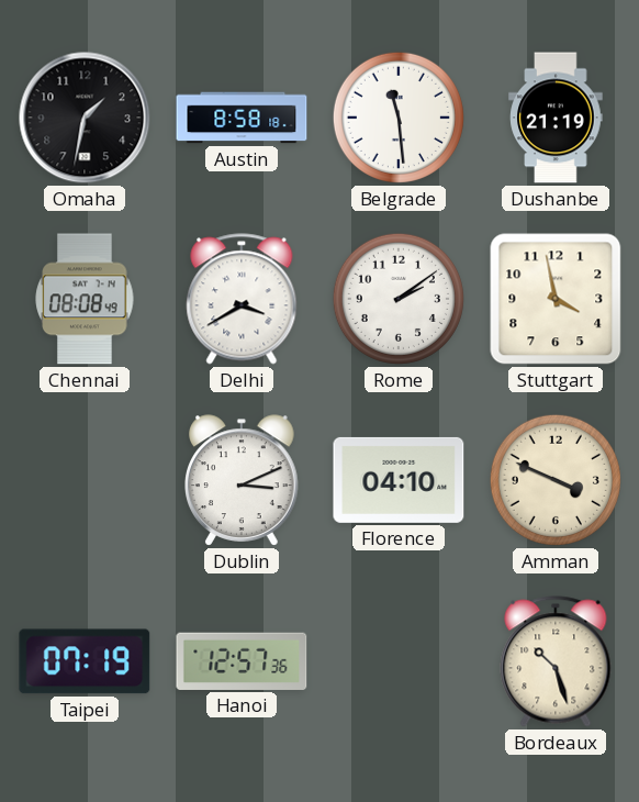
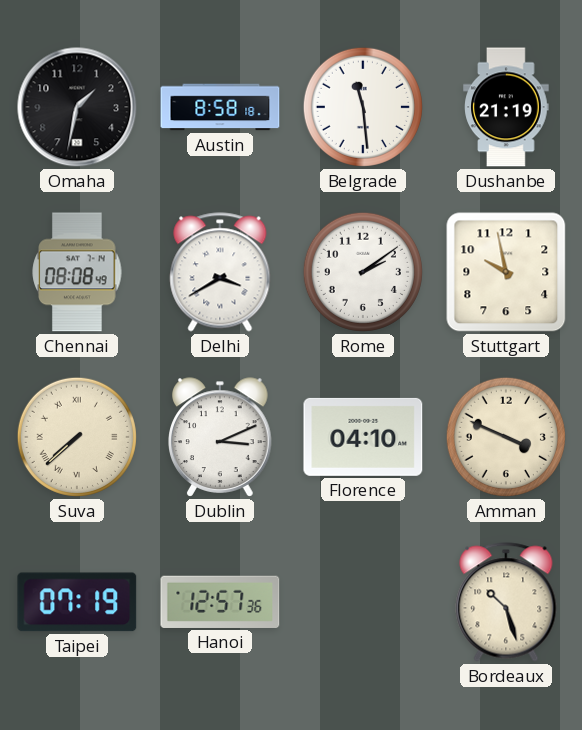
Stuttgart: 3:58 -> 9:58 (506, 272)
Suva: none -> 7:38 (77, 437)
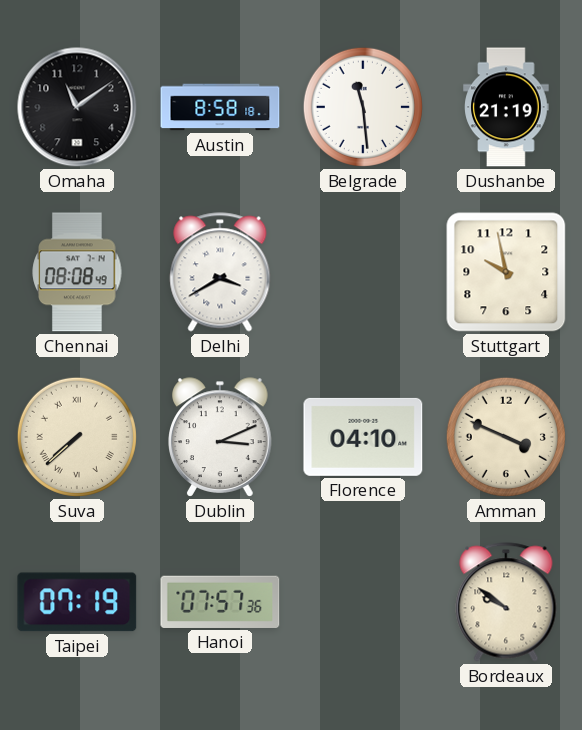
Omaha: 1:32 -> 11:09 (77, 107)
Rome: 2:09 -> none (363, 272)
Hanoi: 12:57 -> 07:57 (220, 602)
Bordeaux: 10:27 -> 9:51 (506, 602)
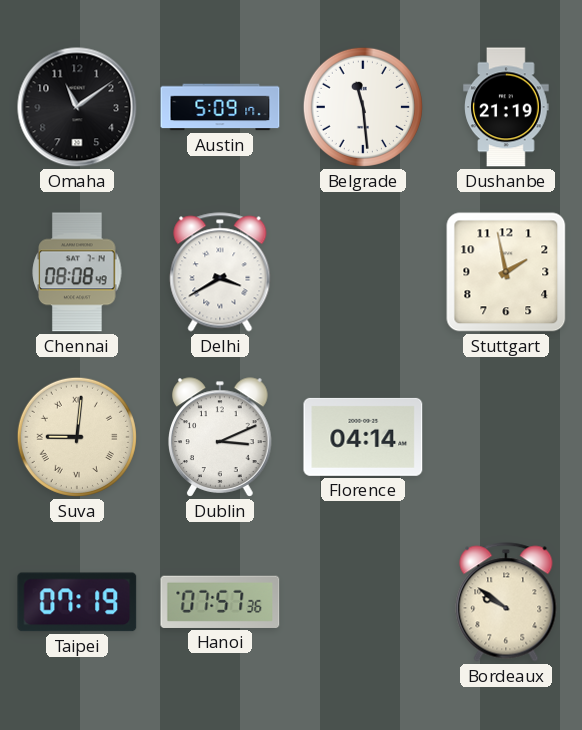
Austin: 8:58 -> 5:09 (220, 107)
Stuttgart: 9:58 -> 1:58 (506, 272)
Suva: 7:38 -> 9:01 (77, 437)
Florence: 04:10 -> 04:14 (363, 437)
Amman: 3:49 -> none (506, 437)
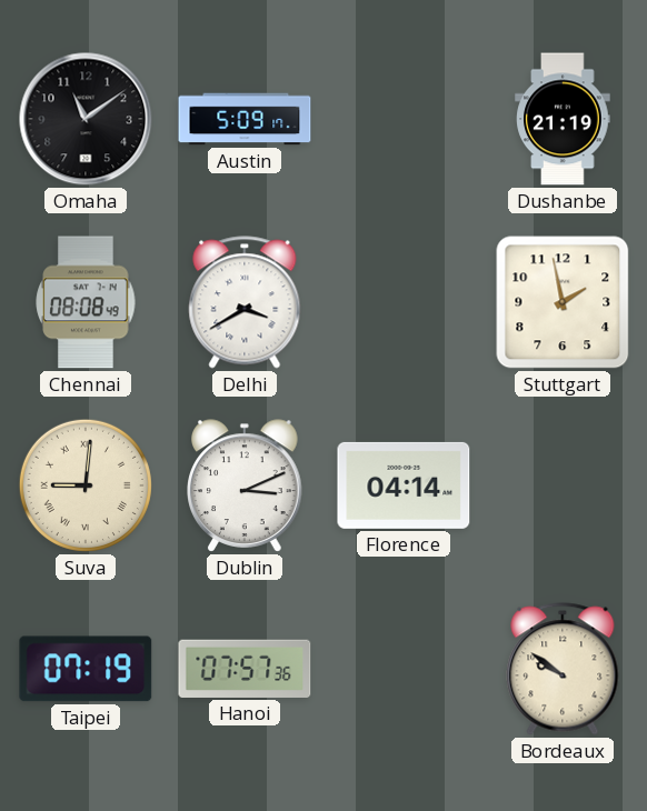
Belgrade: 11:29 -> none (363, 107)
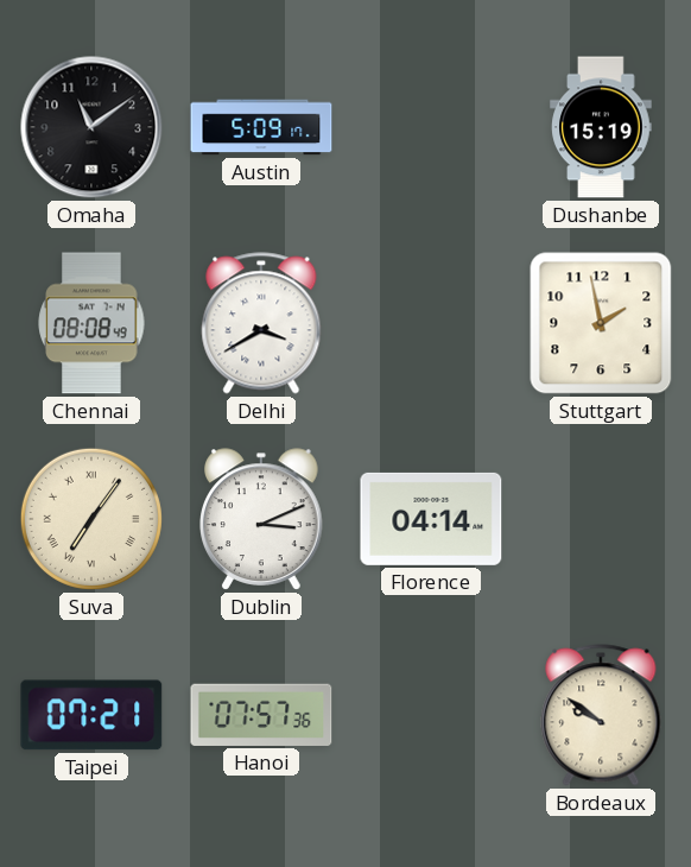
Dushanbe: 21:19 -> 15:19 (601, 127)
Suva: 9:01 -> 7:06 (91, 519)
Taipei: 07:19 -> 07:21 (91, 715)
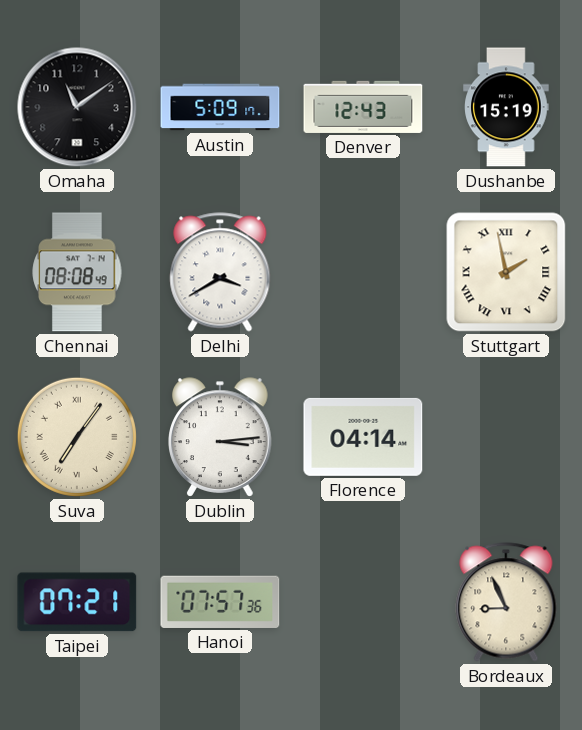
Denver: none -> 12:43 (363, 107)
Stuttgart numerals: Arabic -> Roman (506, 272)
Dublin: 3:11 -> 3:14 (221, 437)
Bordeaux: 9:51 -> 8:56 (506, 602)
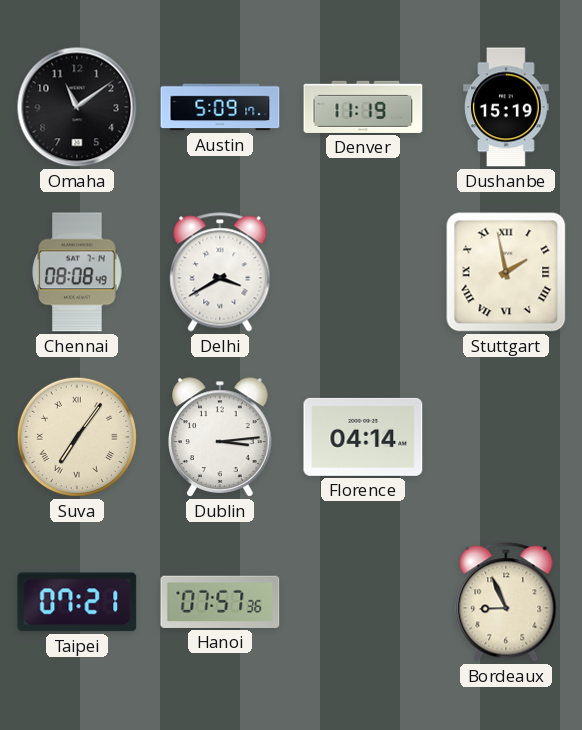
Denver: 12:43 -> 11:19 (363, 107)
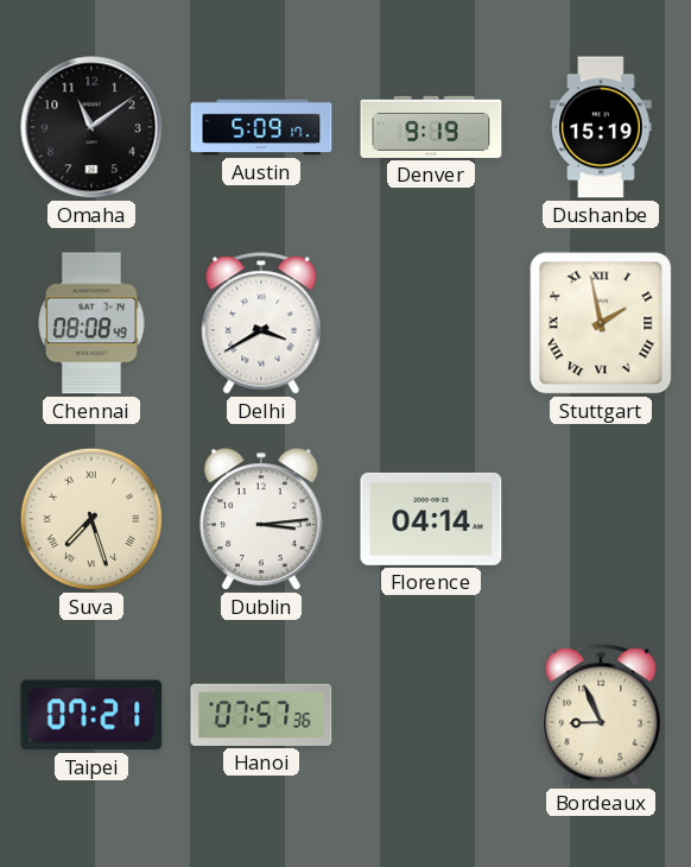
Denver: 11:19 -> 9:19 (431, 127)
Suva: 7:06 -> 7:27 (91, 519)
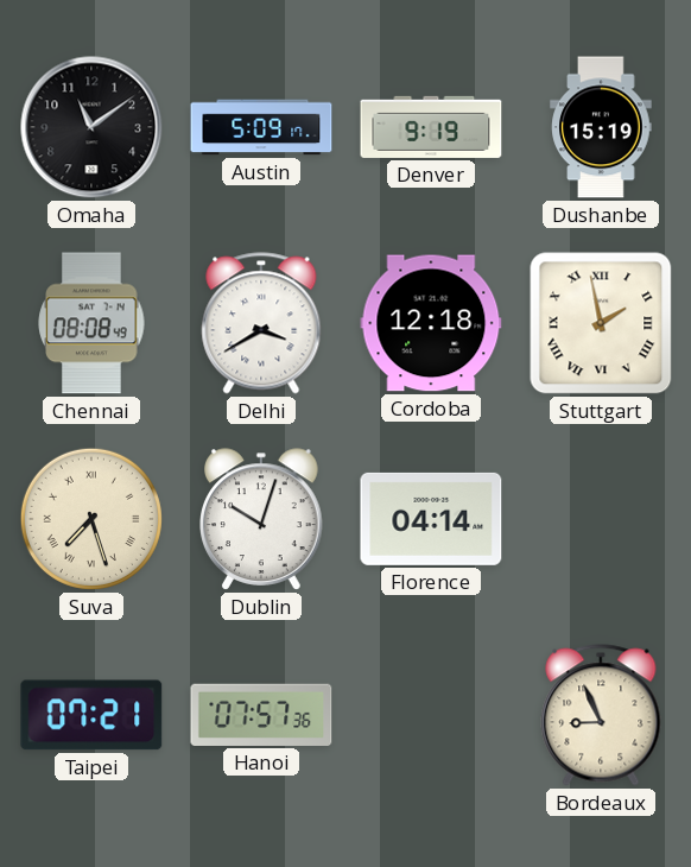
Cordoba: none -> 12:18 (431, 323)
Dublin: 3:14 -> 10:03 (262, 519)
